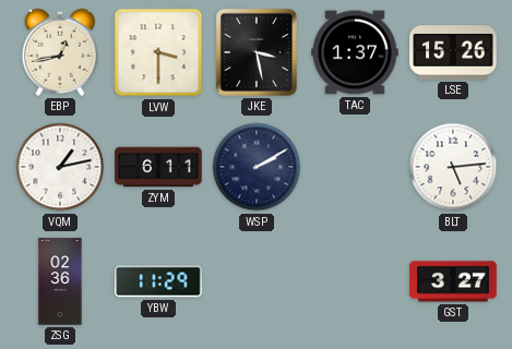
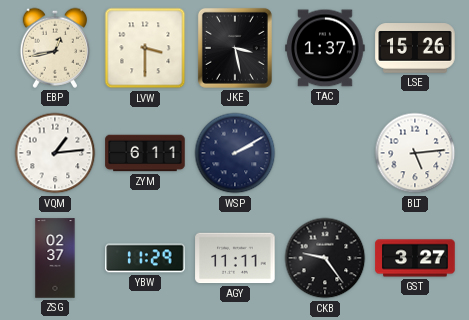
VQM: 1:13 -> 1:14 (55, 153)
ZSG: 02:36 -> 02:37 (55, 258)
AGY: none -> 11:11 (235, 258)
CKB: none -> 9:24 (325, 258)
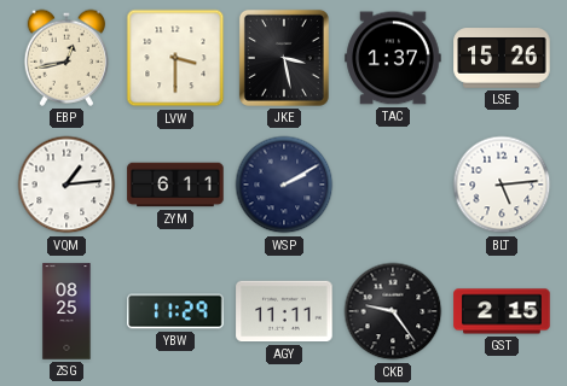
ZSG: 02:37 -> 08:25 (66, 311)
GST: 3:27 -> 2:15 (502, 311)
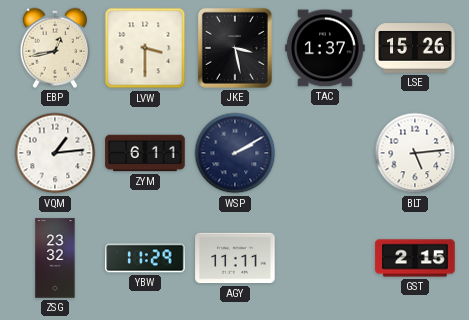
ZSG: 08:25 -> 23:32 (55, 258)
CKB: 9:24 -> none (393, 311)
